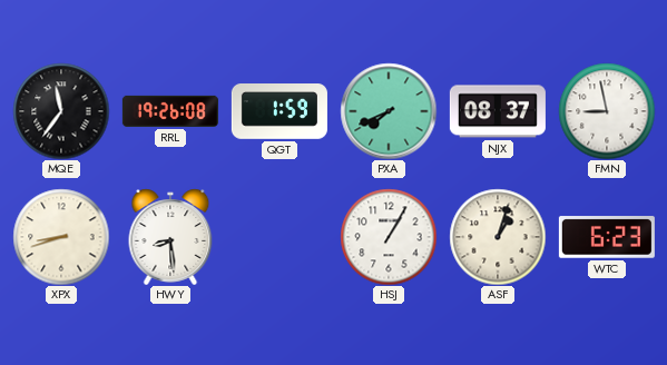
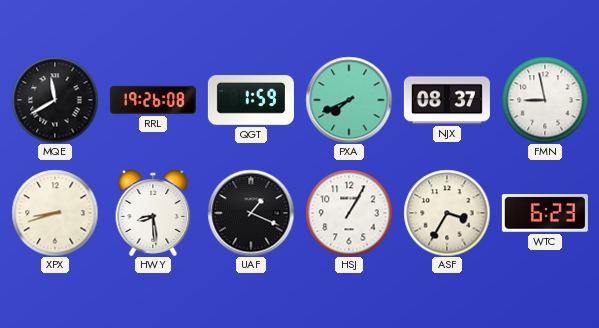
MQE: 11:36 -> 11:40 (55, 100)
UAF: none -> 1:19 (251, 213)
ASF: 1:03 -> 3:35 (447, 213)
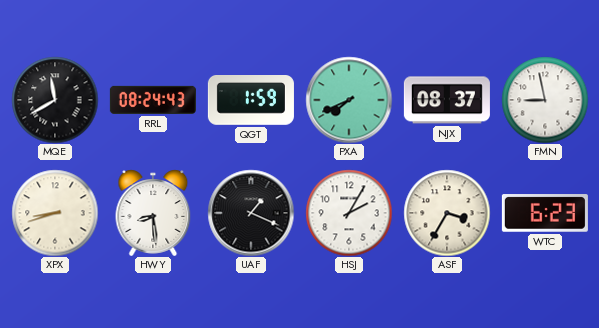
RRL: 19:26 -> 08:24 (153, 100)
HSJ: 1:05 -> 2:05 (349, 213)
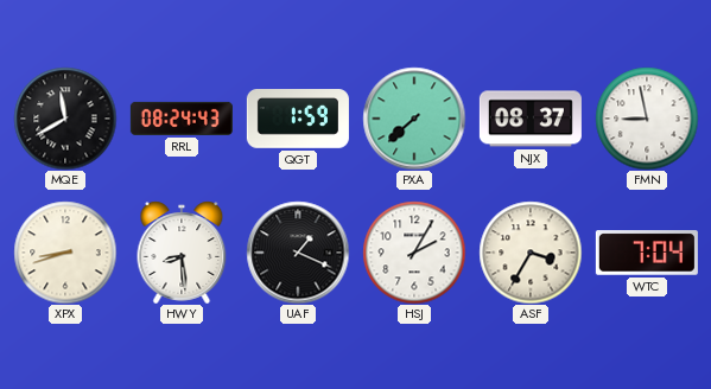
PXA: 7:41 -> 7:38 (414, 119)
WTC: 6:23 -> 7:04 (647, 253)
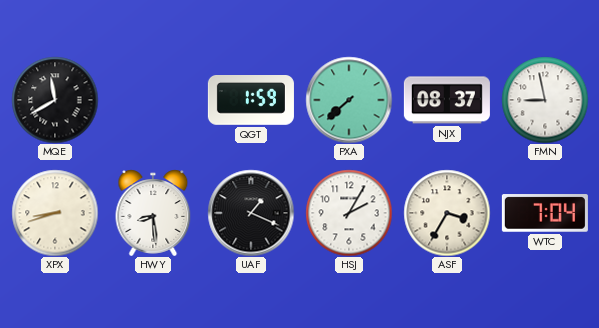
RRL: 08:24 -> none (182, 119)
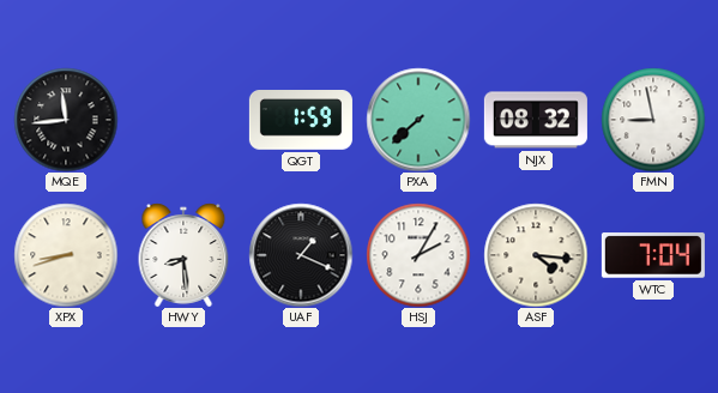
MQE: 11:40 -> 11:44 (66, 120)
NJX: 08:37 -> 08:32 (536, 120)
ASF: 3:35 -> 4:16 (536, 255)
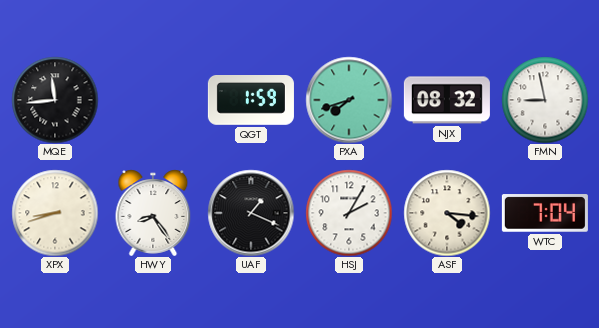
PXA: 7:38 -> 7:42 (349, 100)
HWY: 8:29 -> 8:24 (153, 213)
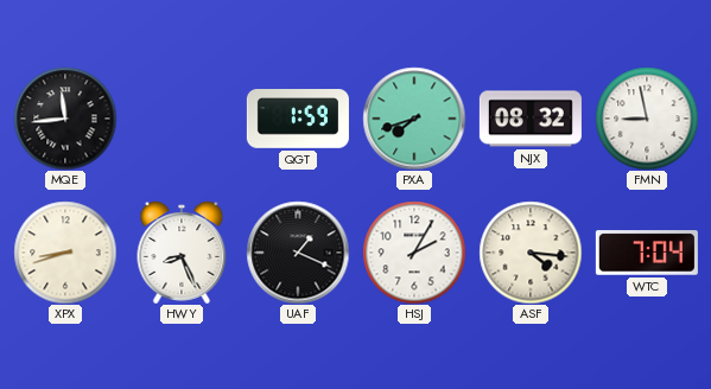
HWY: 8:24 -> 8:26 (182, 253)
